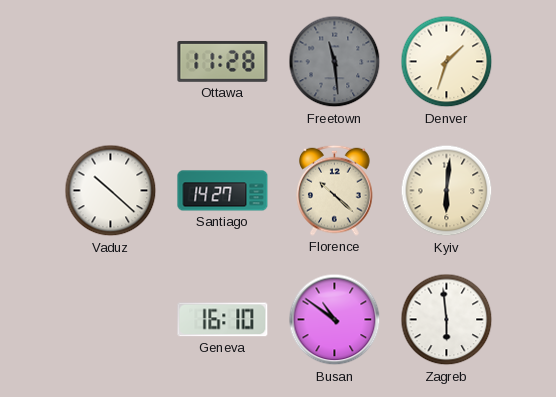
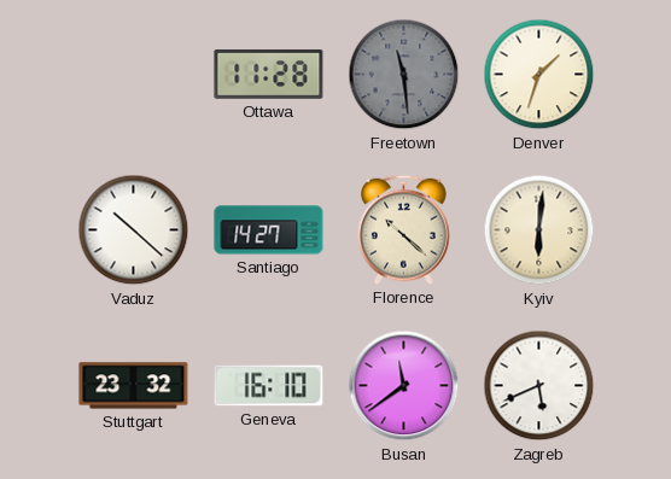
Stuttgart: none -> 23:32 (134, 386)
Busan: 10:51 -> 11:39 (404, 386)
Zagreb: 5:59 -> 5:41 (539, 386)
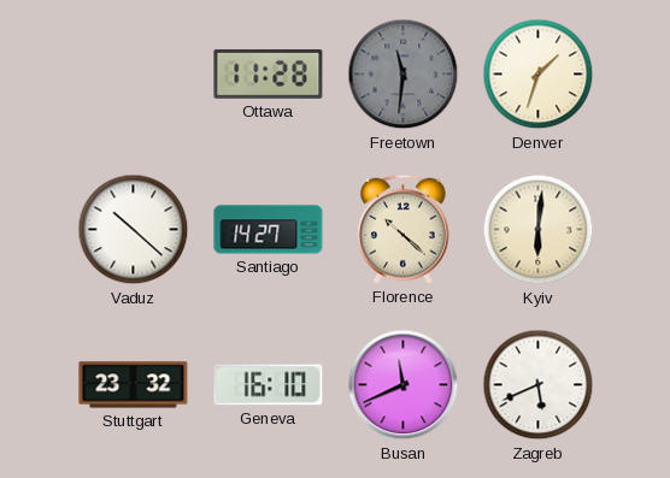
Freetown: 11:29 -> 11:31 (404, 75)
Busan: 11:39 -> 11:41 (404, 385)
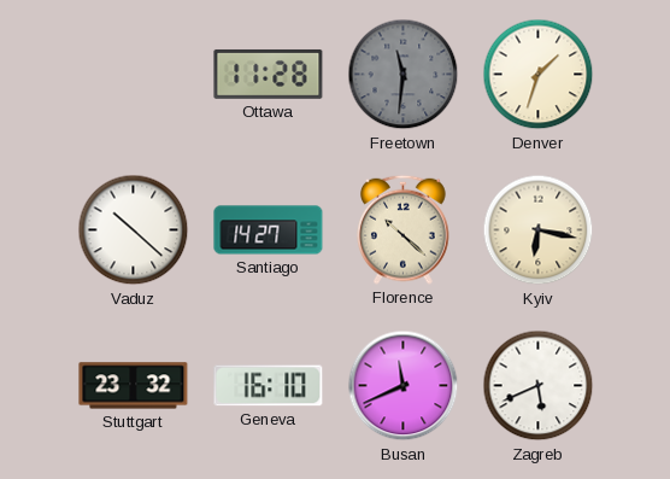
Kyiv: 6:01 -> 6:17 (539, 230)
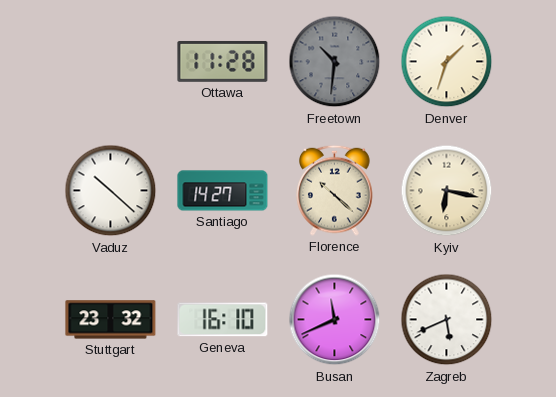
Freetown: 11:31 -> 10:31 (335, 62)
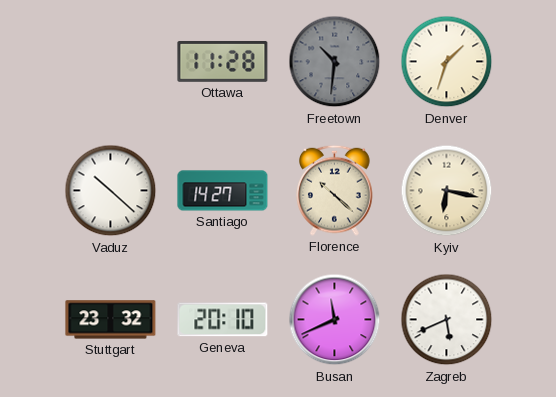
Geneva: 16:10 -> 20:10 (223, 320)
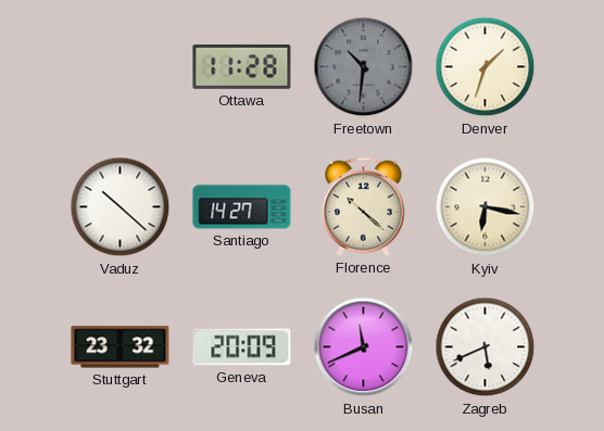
Geneva: 20:10 -> 20:09 (242, 347)
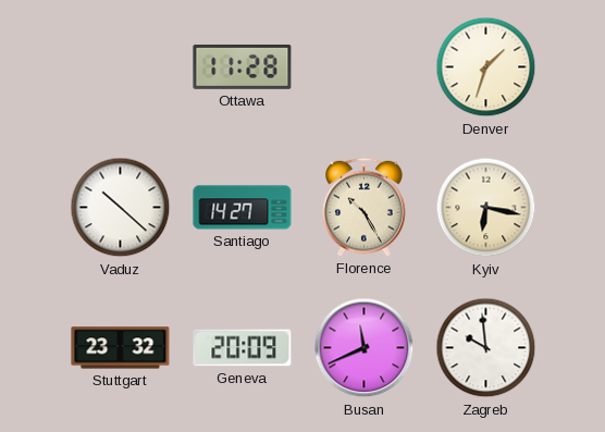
Freetown: 10:31 -> none (364, 67)
Florence: 10:22 -> 10:25 (365, 207)
Zagreb: 5:41 -> 9:59 (486, 348)
